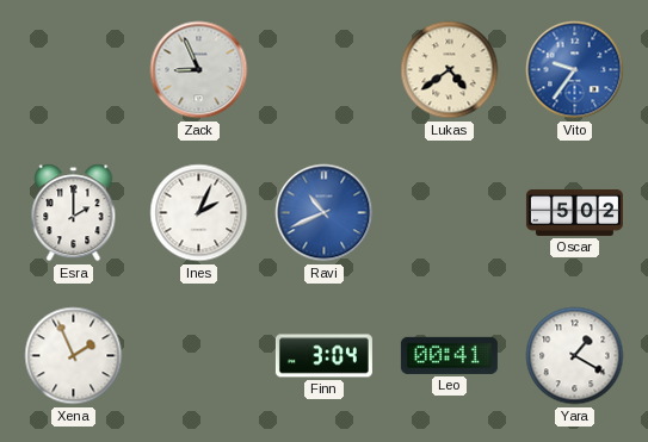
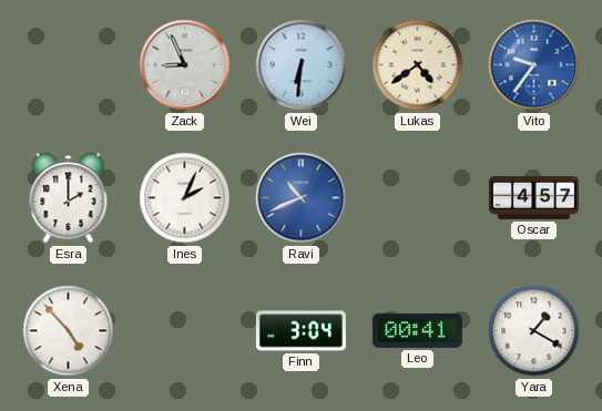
Wei: none -> 6:31 (302, 65)
Oscar: 5:02 -> 4:57 (533, 197)
Xena: 1:56 -> 4:53 (69, 331)
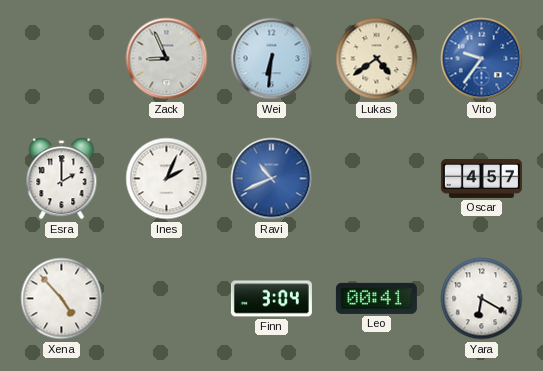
Yara: 1:20 -> 6:20 (482, 299)
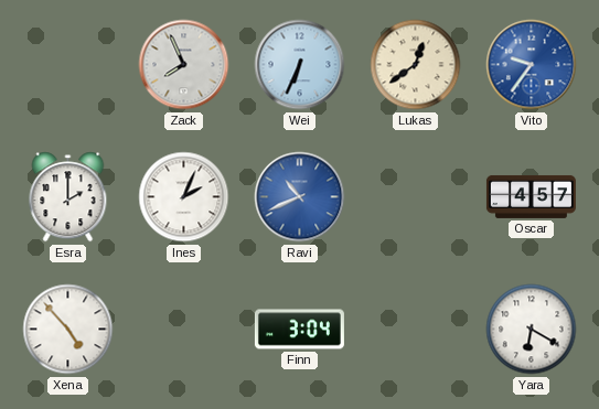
Zack: 8:56 -> 7:56 (184, 65)
Wei: 6:31 -> 6:34 (300, 65)
Lukas: 4:39 -> 12:39 (416, 65)
Leo: 00:41 -> none (376, 298)
